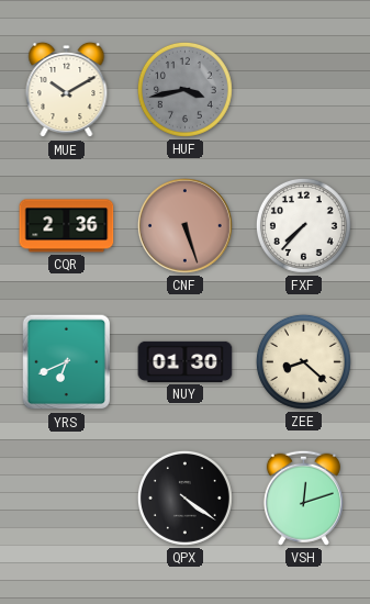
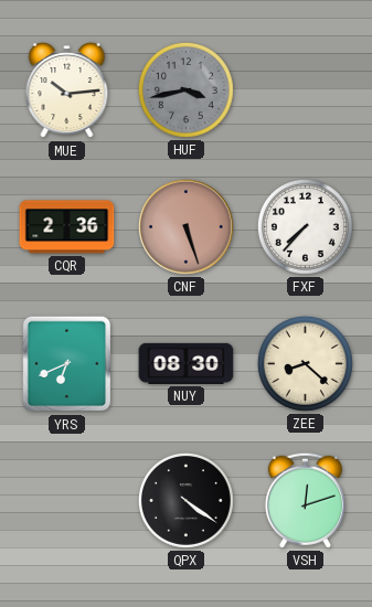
MUE: 10:10 -> 10:14 (67, 90)
NUY: 01:30 -> 08:30 (187, 363)
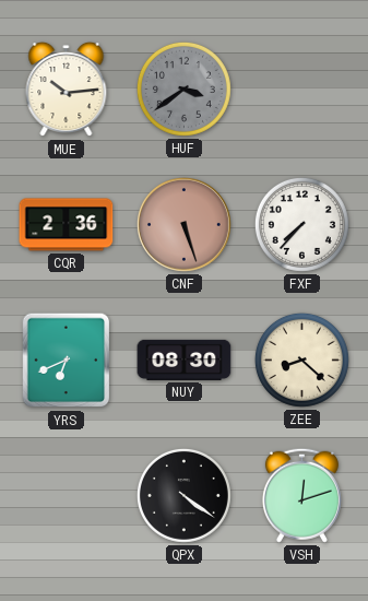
HUF: 3:43 -> 3:39 (183, 89)
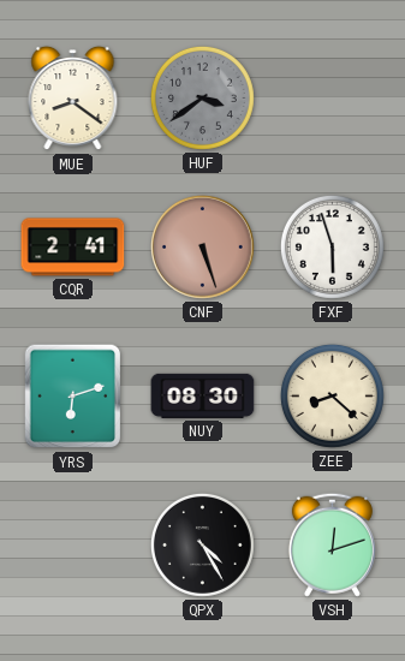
MUE: 10:14 -> 8:21 (73, 99)
CQR: 2:36 -> 2:41 (73, 248)
FXF: 7:37 -> 5:57 (332, 246)
YRS: 6:41 -> 6:12 (73, 397)
QPX: 4:21 -> 4:25 (202, 544)
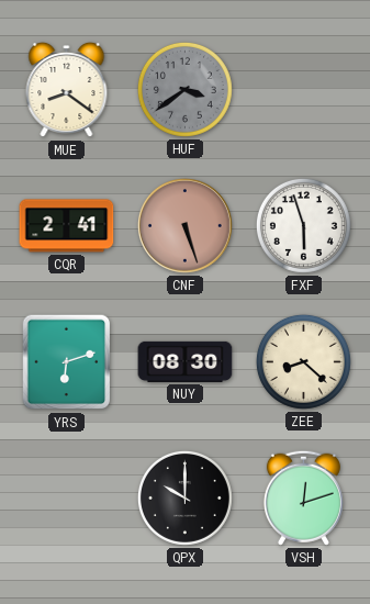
QPX: 4:25 -> 10:00 (184, 497)
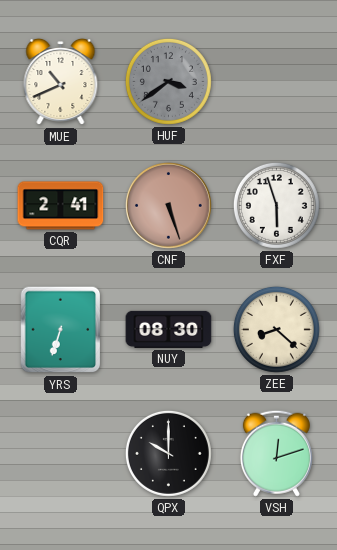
MUE: 8:21 -> 10:41 (61, 82)
YRS: 6:12 -> 6:33 (61, 330)
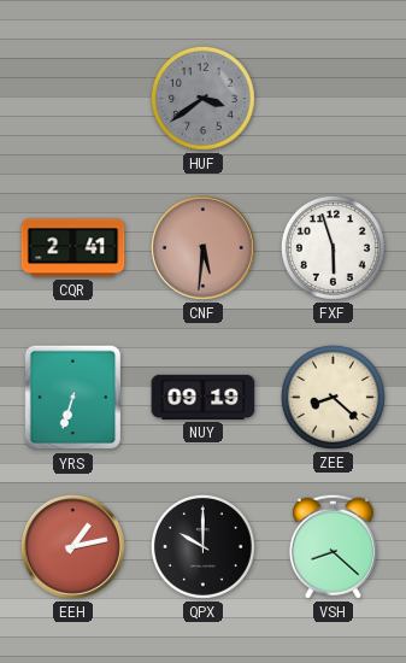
MUE: 10:41 -> none (61, 82)
CNF: 5:27 -> 5:31 (204, 248)
NUY: 08:30 -> 09:19 (204, 397)
EEH: none -> 1:13 (73, 547)
VSH: 12:12 -> 8:22 (333, 546)
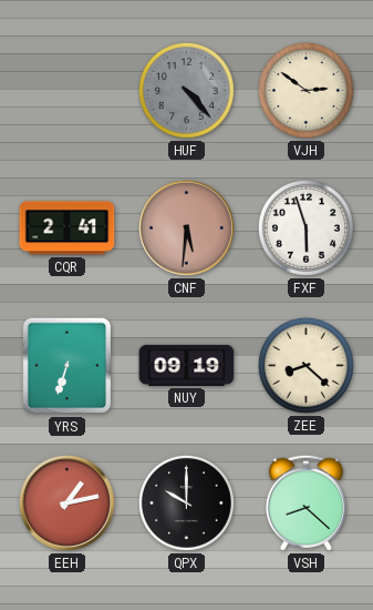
HUF: 3:39 -> 4:23 (186, 90)
VJH: none -> 2:51 (305, 90)
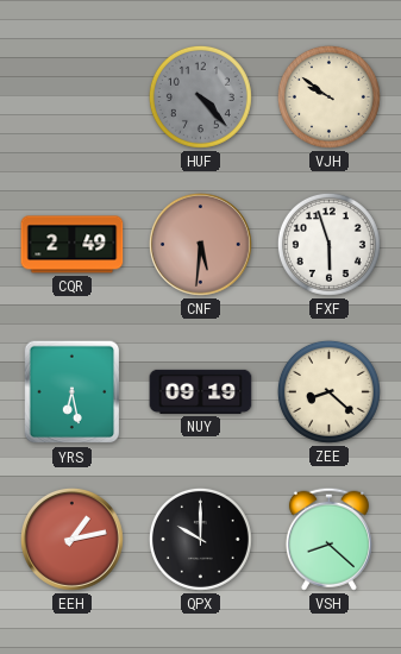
VJH: 2:51 -> 9:51 (328, 96)
CQR: 2:41 -> 2:49 (73, 245)
YRS: 6:33 -> 6:28 (73, 392)
